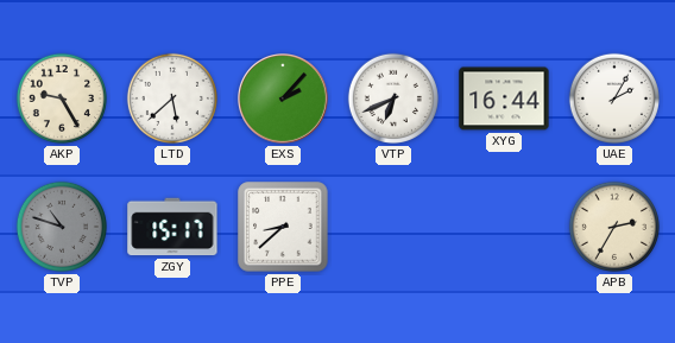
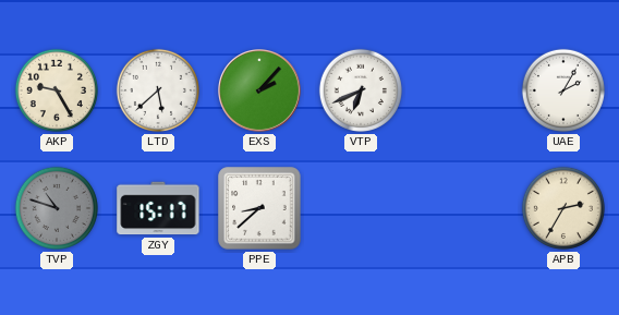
XYG: 16:44 -> none (504, 99)
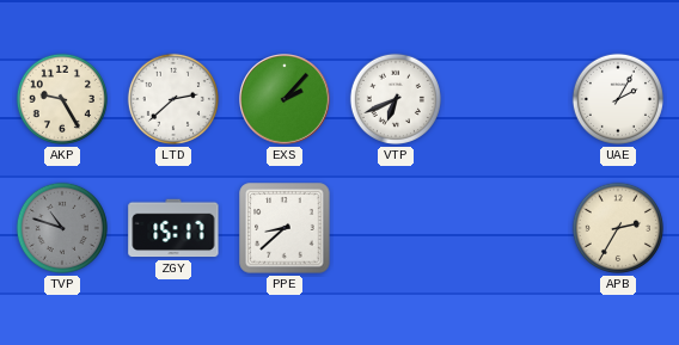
LTD: 5:38 -> 2:38 (173, 99)
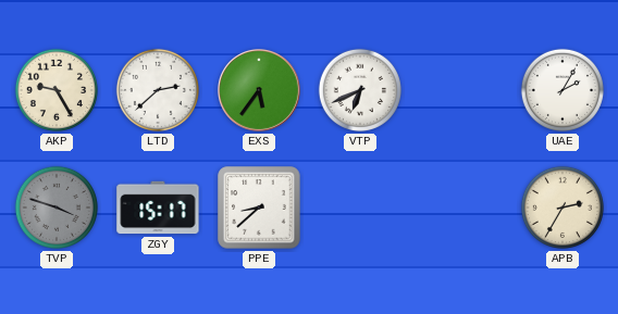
EXS: 2:07 -> 5:36 (260, 91)
TVP: 10:48 -> 3:48 (57, 208)
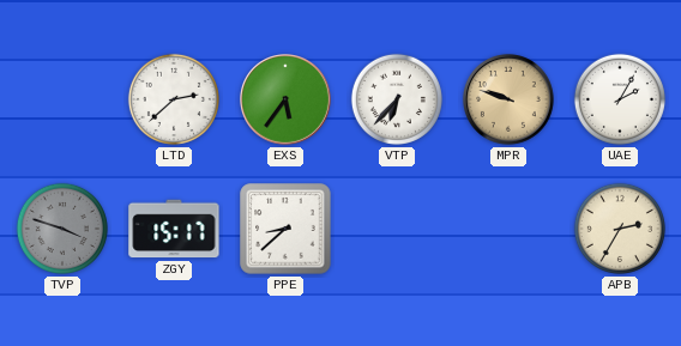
AKP: 9:25 -> none (57, 90)
VTP: 6:41 -> 6:37 (397, 99)
MPR: none -> 9:48 (510, 101)
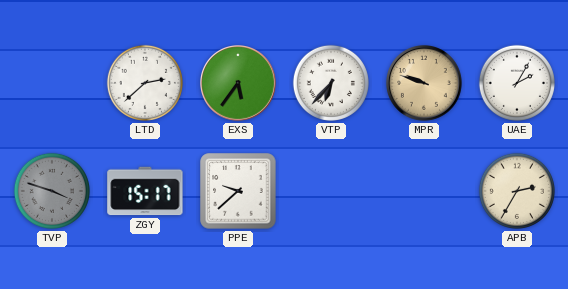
PPE: 8:38 -> 9:38 (238, 191)
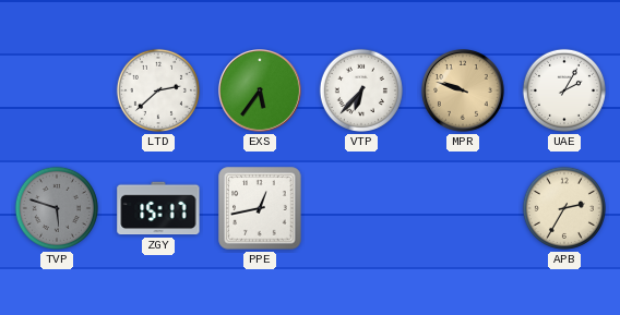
TVP: 3:48 -> 5:48 (57, 208)
PPE: 9:38 -> 12:43 (260, 208)
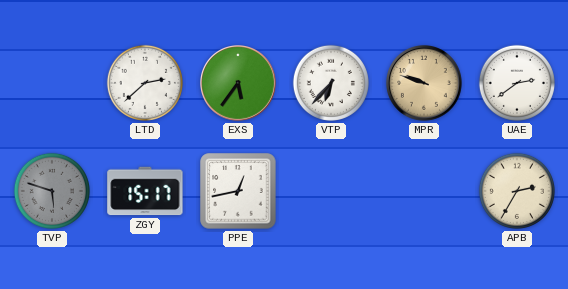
UAE: 2:05 -> 2:39 (517, 83)
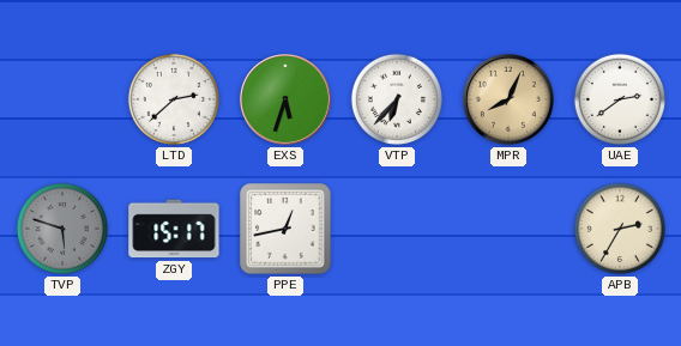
EXS: 5:36 -> 5:33 (287, 101)
MPR: 9:48 -> 8:04 (510, 101)
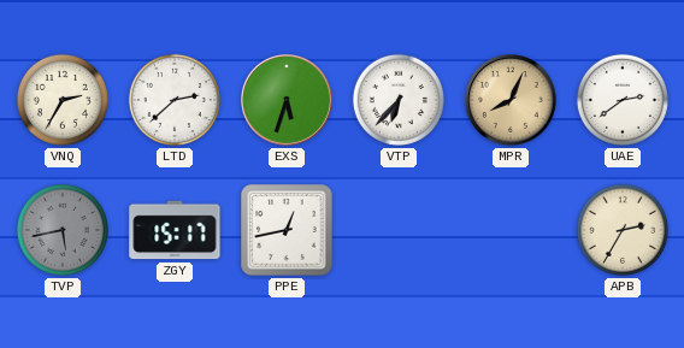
VNQ: none -> 2:35 (63, 100)
TVP: 5:48 -> 5:43 (63, 230)
